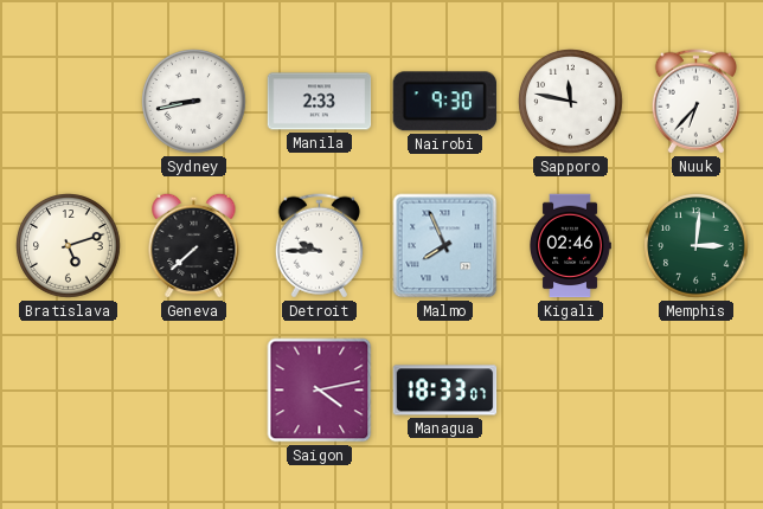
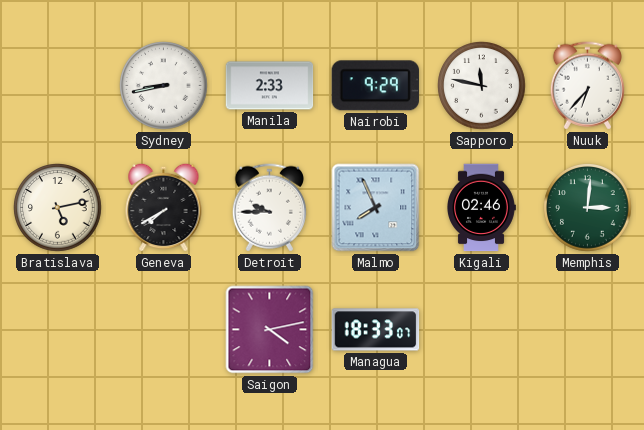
Nairobi: 9:30 -> 9:29 (375, 86)
Bratislava: 5:12 -> 5:13 (58, 208)
Geneva: 7:38 -> 7:40 (164, 207)
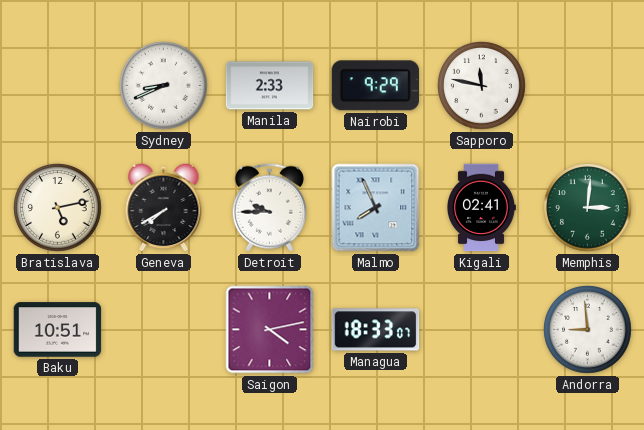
Sydney: 8:43 -> 8:41 (164, 86)
Nuuk: 6:37 -> none (587, 86)
Kigali: 02:46 -> 02:41 (481, 208)
Baku: none -> 10:51 (58, 330)
Andorra: none -> 8:59 (588, 330)
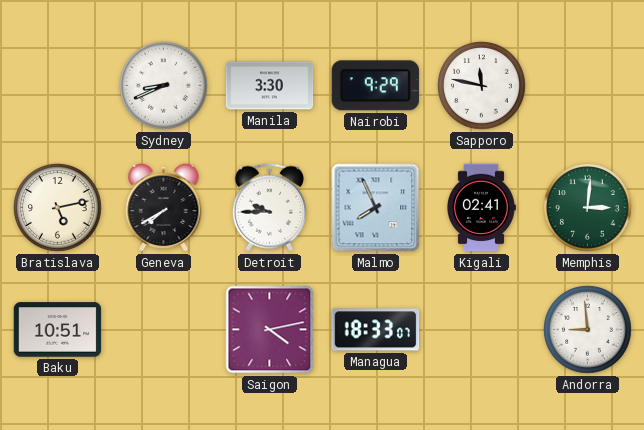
Manila: 2:33 -> 3:30 (270, 86)
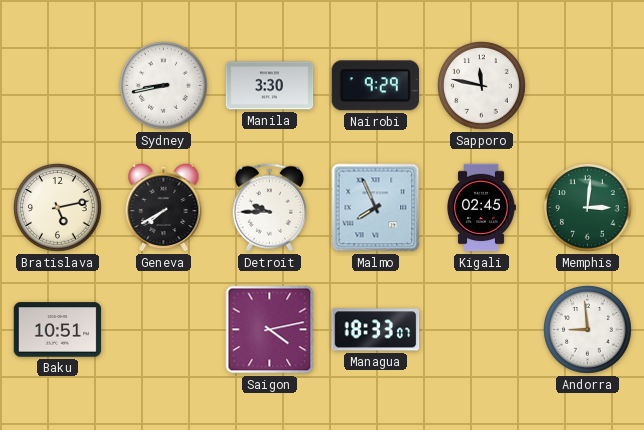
Sydney: 8:41 -> 8:43 (164, 86)
Kigali: 02:41 -> 02:45 (481, 208)
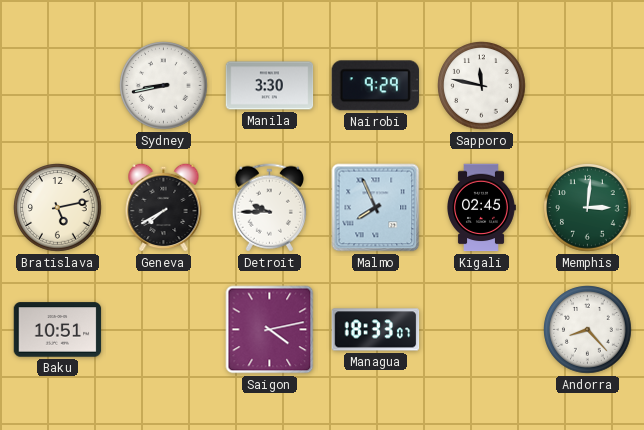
Andorra: 8:59 -> 8:23 (588, 330)
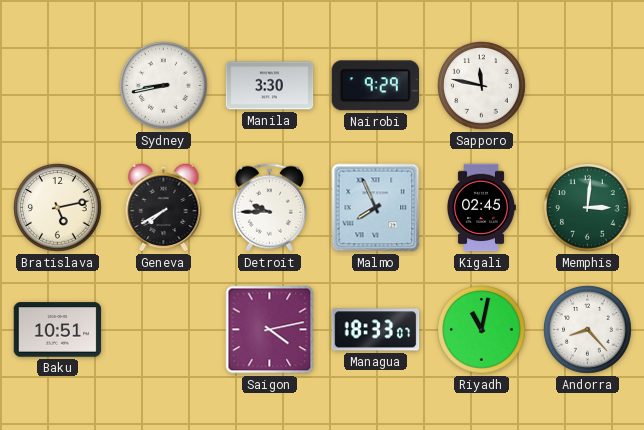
Riyadh: none -> 11:02 (482, 330)
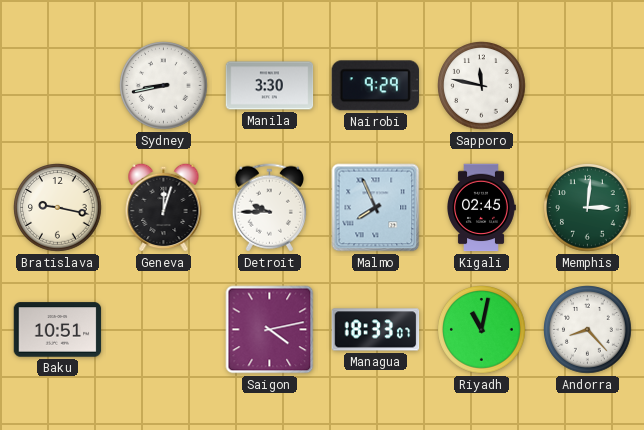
Bratislava: 5:13 -> 9:17 (58, 208)
Geneva: 7:40 -> 12:03 (164, 207)
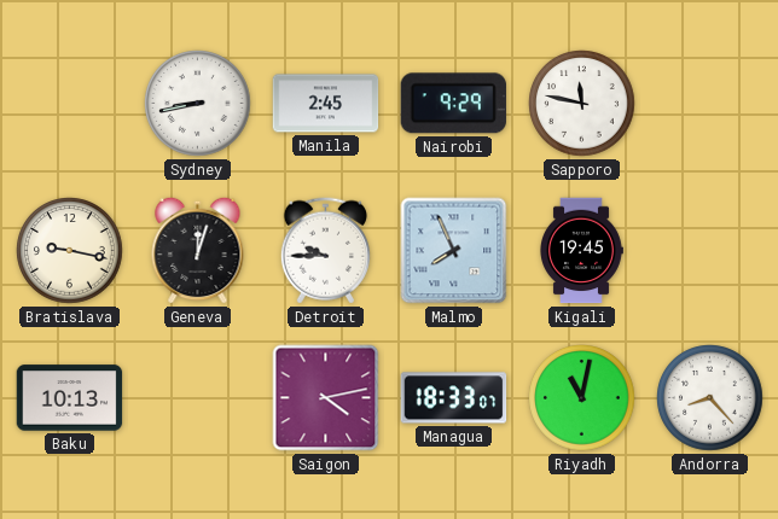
Manila: 3:30 -> 2:45 (326, 104)
Kigali: 02:45 -> 19:45 (581, 251)
Memphis: 3:01 -> none (588, 208)
Baku: 10:51 -> 10:13 (70, 398)
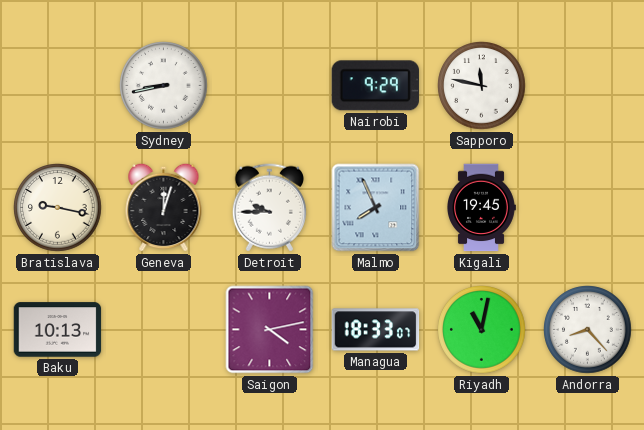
Manila: 2:45 -> none (326, 104)
